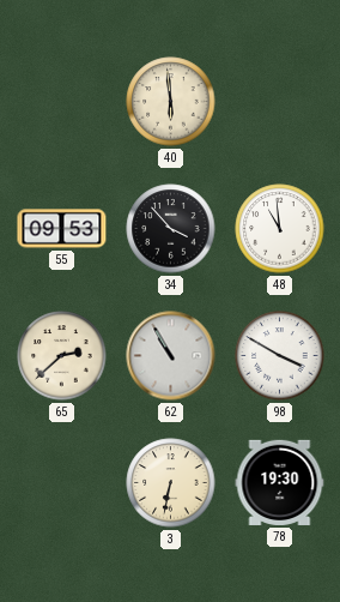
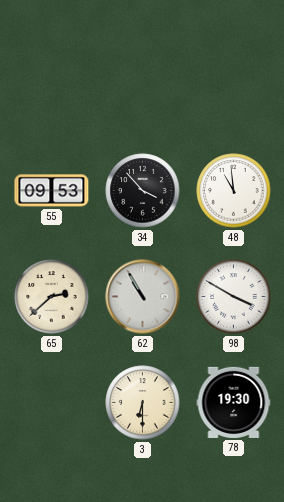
40: 5:59 -> none (171, 102)
3: 6:32 -> 6:30 (143, 403)
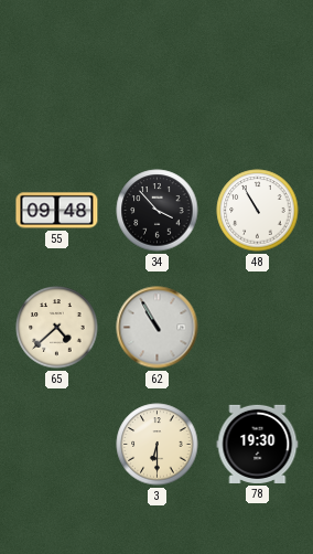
55: 09:53 -> 09:48 (57, 211)
48: 10:59 -> 10:55 (258, 211)
65: 2:38 -> 4:38 (57, 328)
98: 3:50 -> none (234, 297)
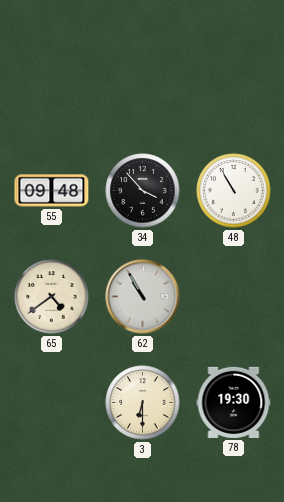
65: 4:38 -> 4:39 (52, 297)
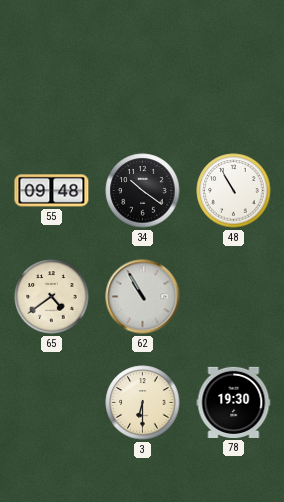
34: 3:53 -> 10:21 (143, 191)
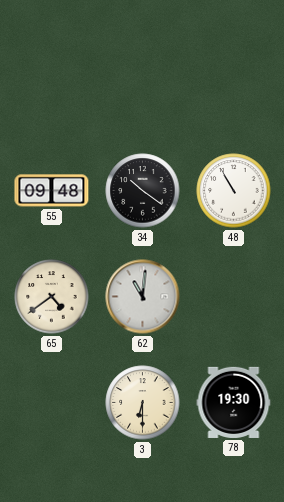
62: 10:55 -> 11:01 (143, 297)
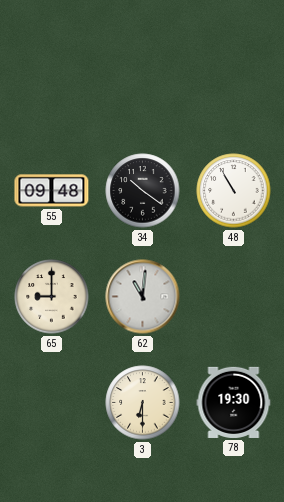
65: 4:39 -> 9:00 (52, 297)
